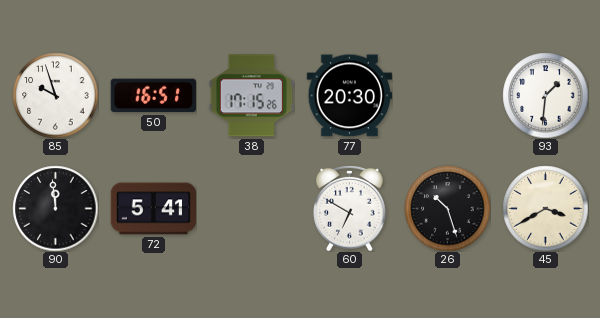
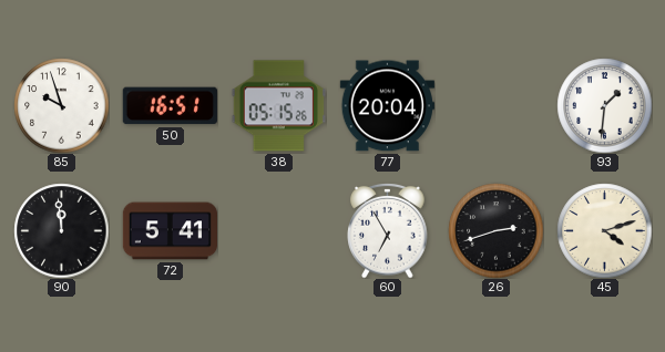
38: 17:15 -> 05:15 (278, 106)
77: 20:30 -> 20:04 (387, 106)
60: 6:50 -> 6:55 (388, 230)
26: 10:27 -> 2:42 (495, 230)
45: 3:40 -> 4:12 (604, 230)
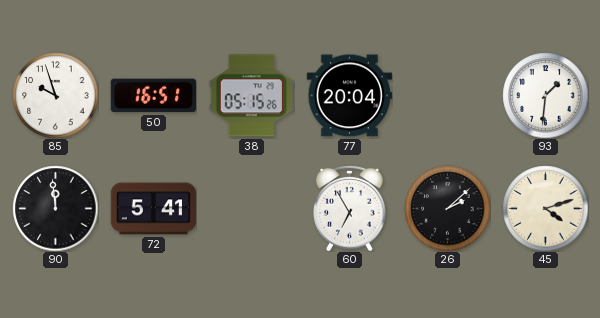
26: 2:42 -> 2:08 (447, 208)
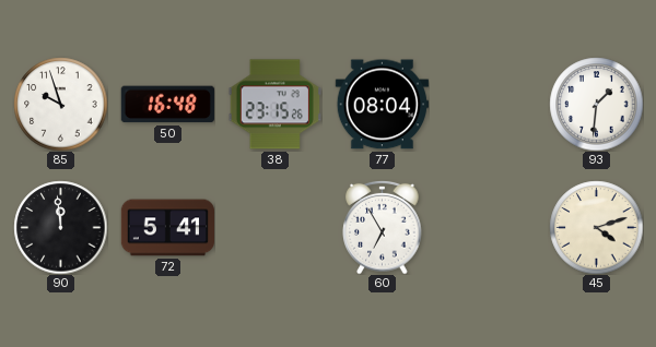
50: 16:51 -> 16:48 (167, 105)
38: 05:15 -> 23:15 (274, 105)
77: 20:04 -> 08:04 (382, 105)
26: 2:08 -> none (447, 208)
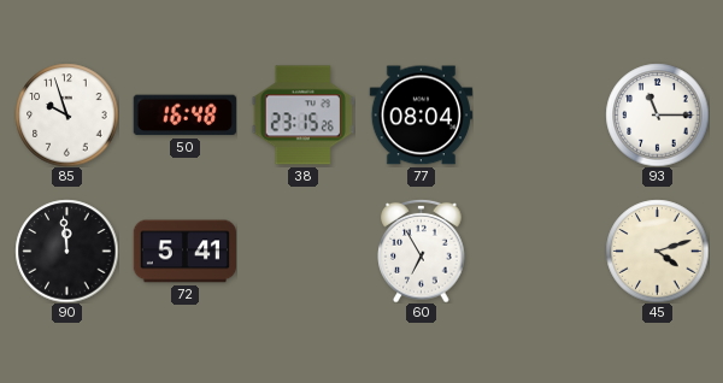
93: 1:31 -> 11:15 (657, 114)
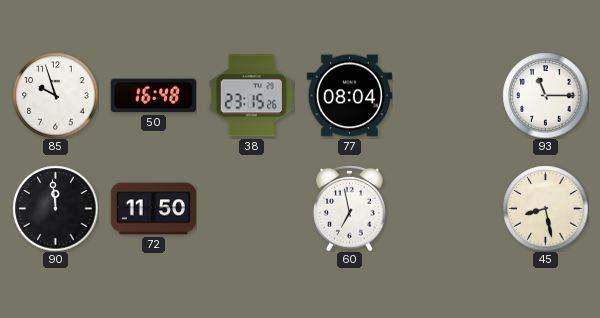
72: 5:41 -> 11:50 (153, 209)
60: 6:55 -> 6:58 (350, 208)
45: 4:12 -> 8:28 (545, 208)
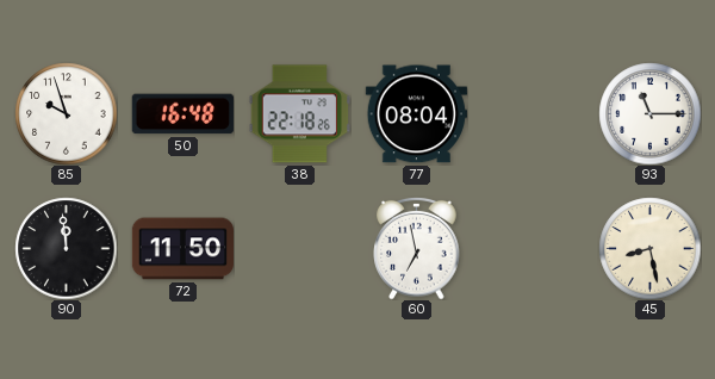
38: 23:15 -> 22:18 (299, 114)
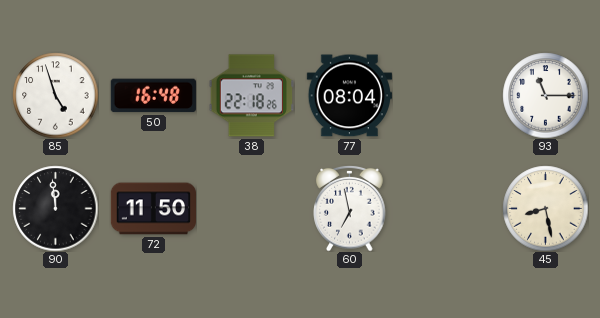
85: 9:57 -> 4:57 (55, 95)
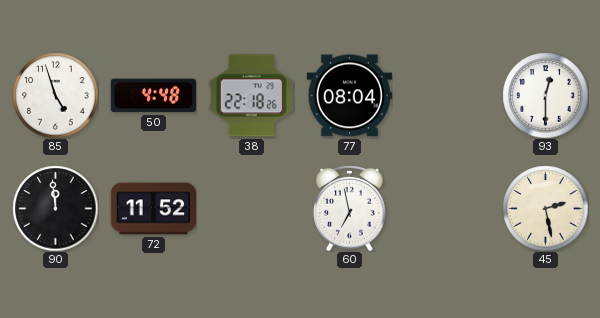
50: 16:48 -> 4:48 (153, 96)
93: 11:15 -> 12:30 (545, 95)
72: 11:50 -> 11:52 (153, 209)
45: 8:28 -> 2:28 (545, 208)
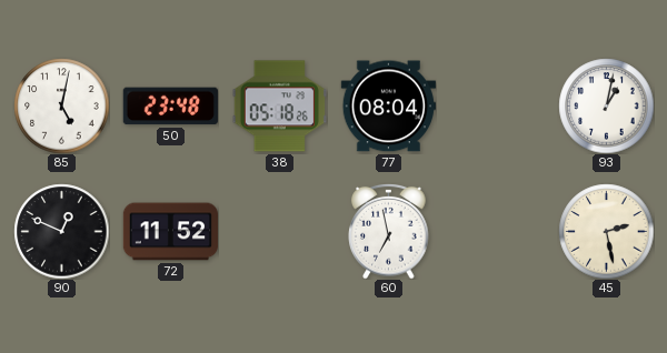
85: 4:57 -> 5:02 (61, 105)
50: 4:48 -> 23:48 (170, 107)
38: 22:18 -> 05:18 (279, 107)
93: 12:30 -> 1:02 (606, 105)
90: 11:59 -> 12:49 (61, 231)
